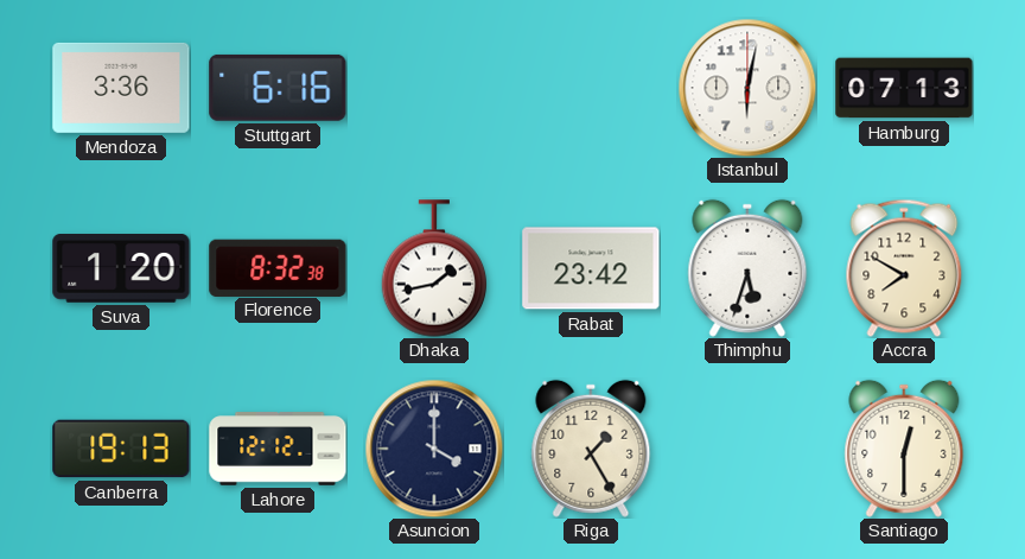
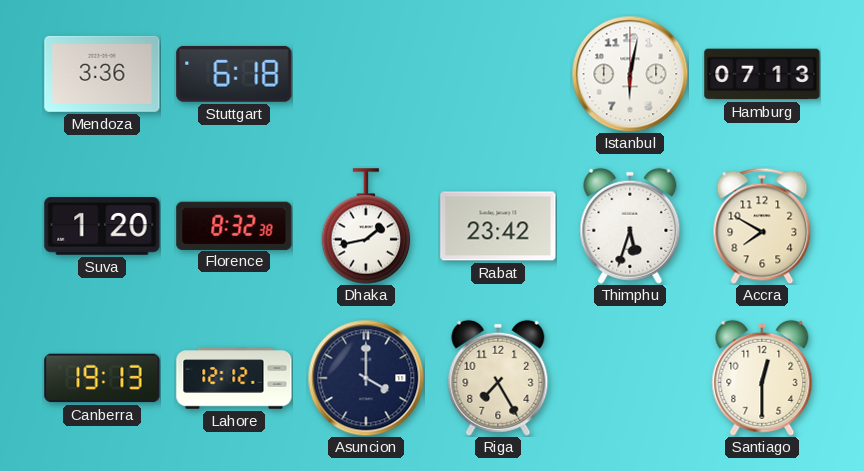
Stuttgart: 6:16 -> 6:18 (234, 74)
Riga: 1:25 -> 7:25 (498, 378)
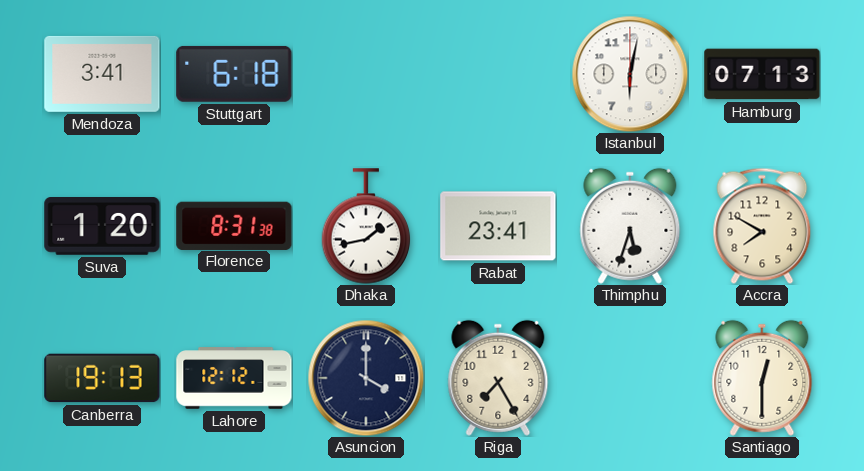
Mendoza: 3:36 -> 3:41 (102, 74)
Florence: 8:32 -> 8:31 (234, 225)
Rabat: 23:42 -> 23:41 (498, 226)
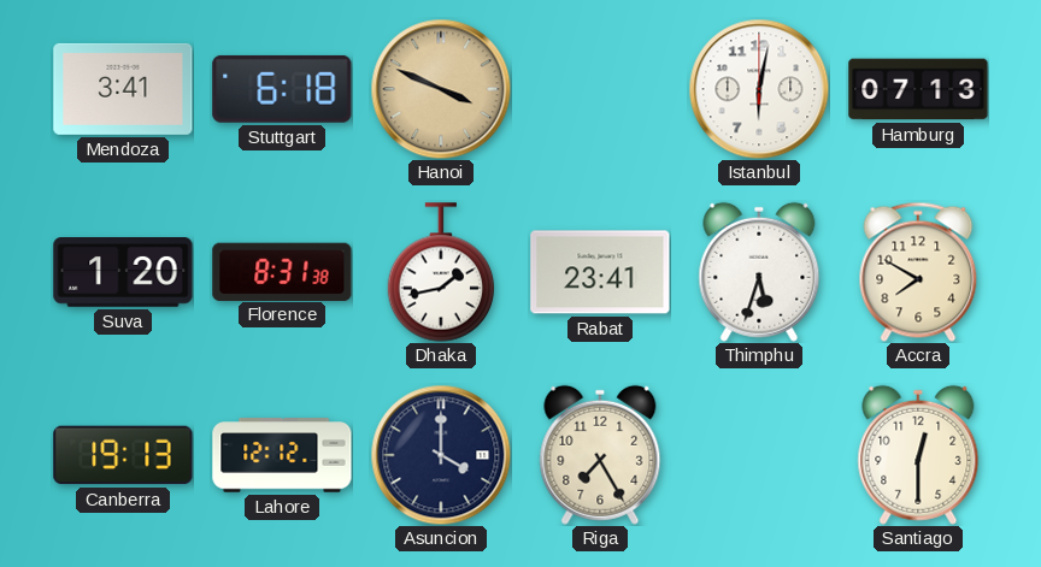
Hanoi: none -> 3:49 (441, 89)
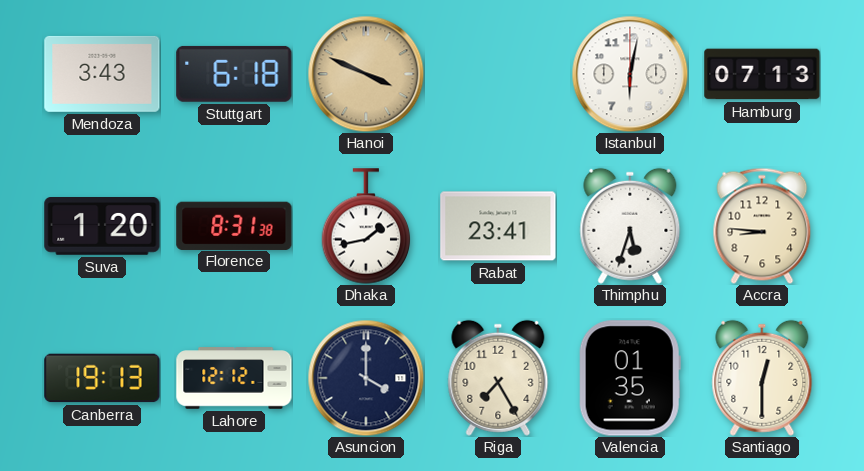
Mendoza: 3:41 -> 3:43 (102, 74)
Accra: 7:50 -> 8:46 (762, 226)
Valencia: none -> 01:35 (630, 378)
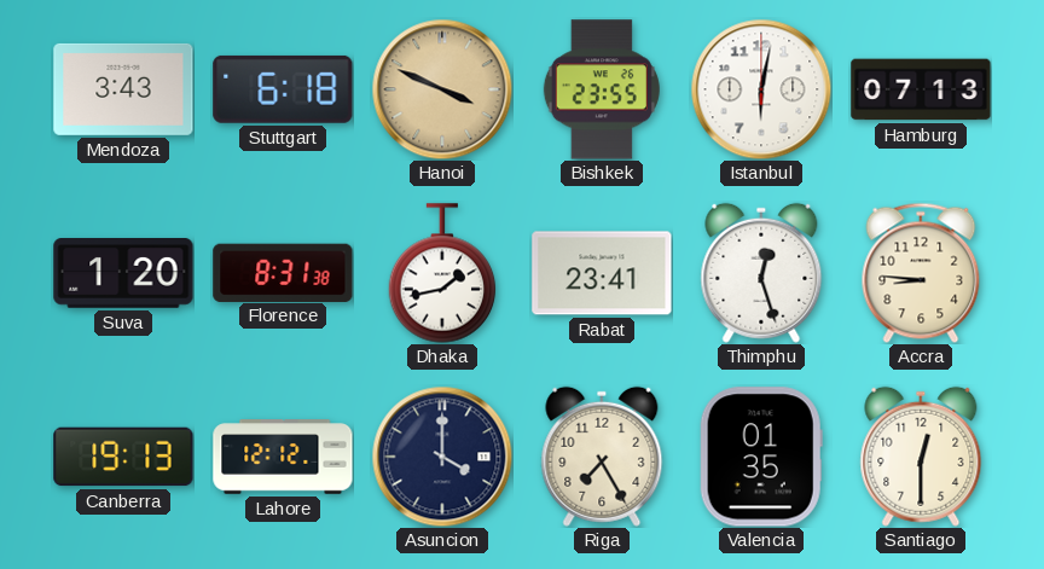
Bishkek: none -> 23:55 (602, 89)
Thimphu: 5:33 -> 12:27 (761, 273)
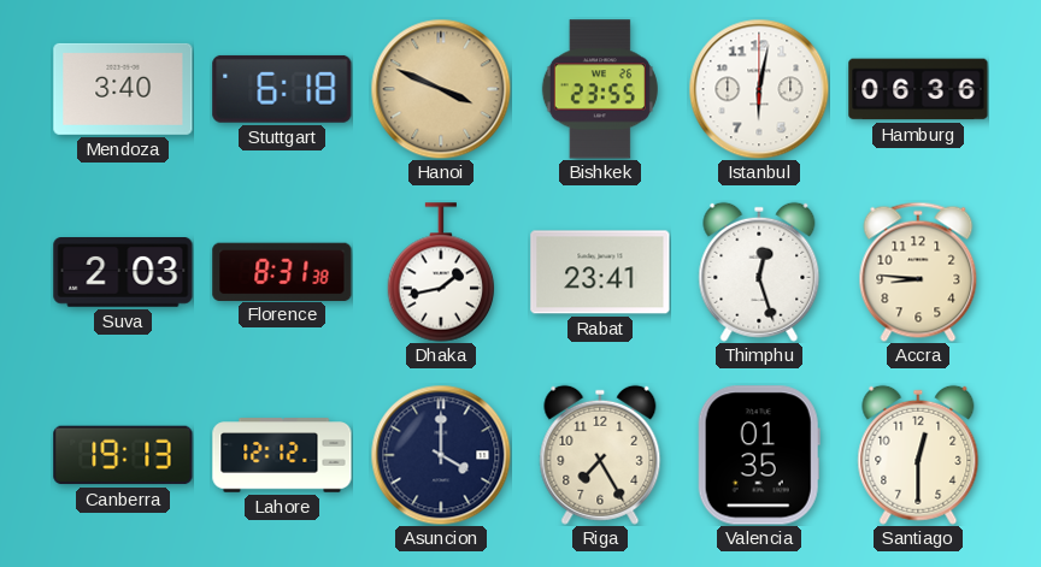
Mendoza: 3:43 -> 3:40 (123, 89)
Hamburg: 07:13 -> 06:36 (918, 89)
Suva: 1:20 -> 2:03 (123, 273)
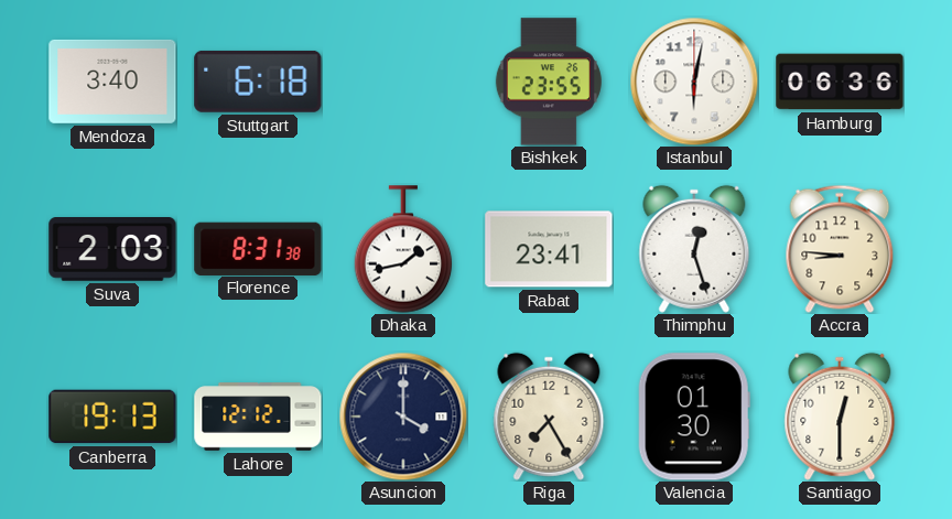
Hanoi: 3:49 -> none (441, 89)
Valencia: 01:35 -> 01:30 (694, 417)
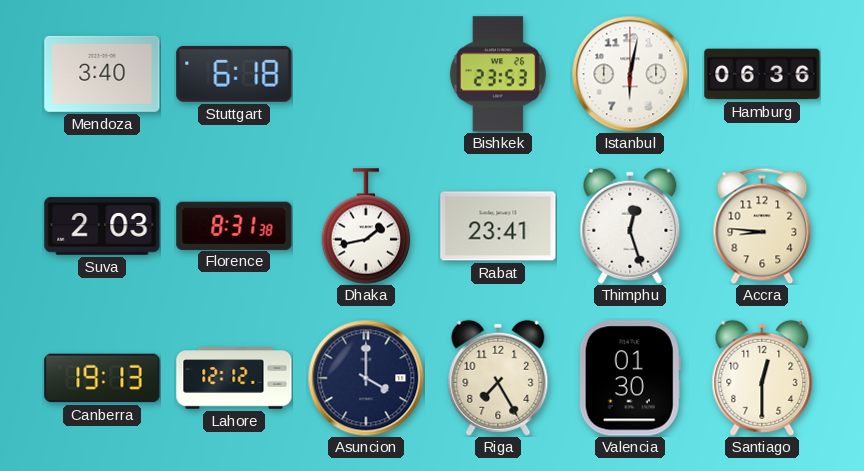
Bishkek: 23:55 -> 23:53 (498, 74)
